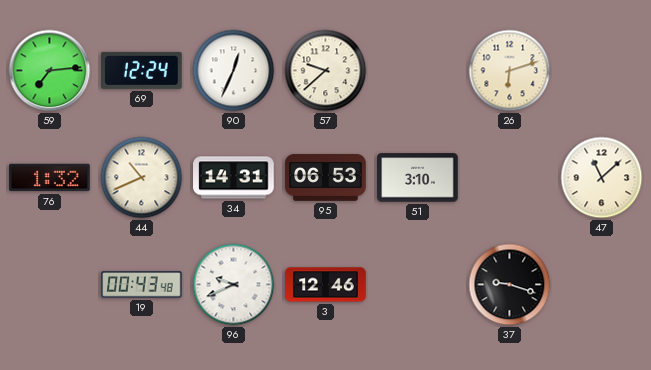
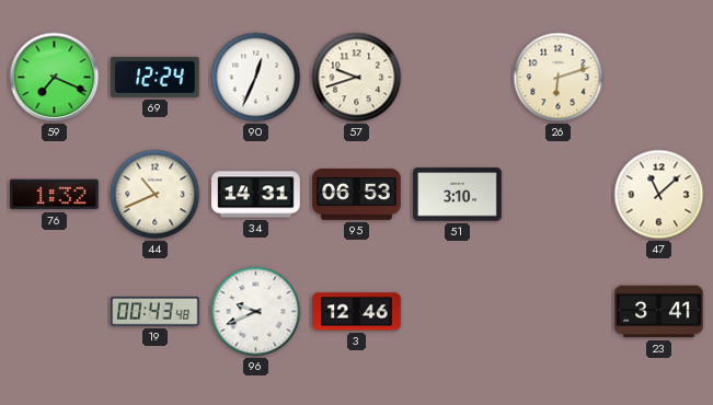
59: 7:14 -> 7:19 (55, 78)
57: 9:38 -> 9:42 (357, 78)
37: 9:18 -> none (510, 285)
23: none -> 3:41 (659, 312)
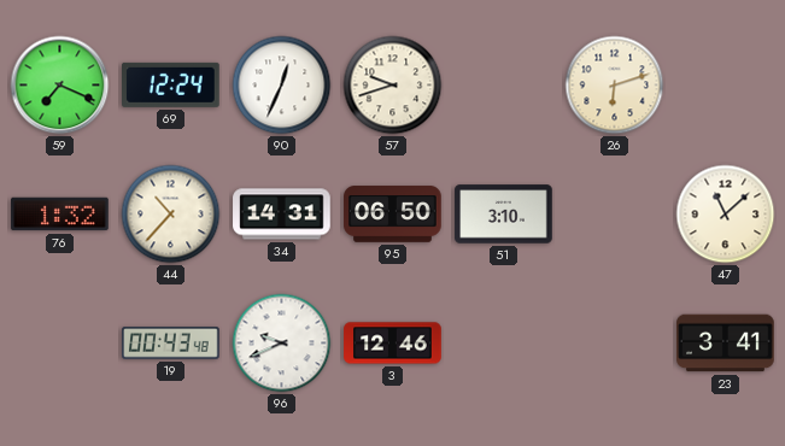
44: 10:41 -> 10:37 (171, 215)
95: 06:53 -> 06:50 (393, 215)
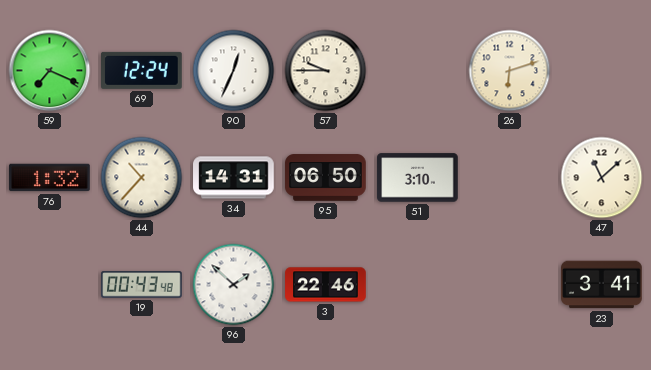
57: 9:42 -> 9:45 (326, 71)
96: 9:41 -> 1:52 (234, 285)
3: 12:46 -> 22:46 (326, 285)
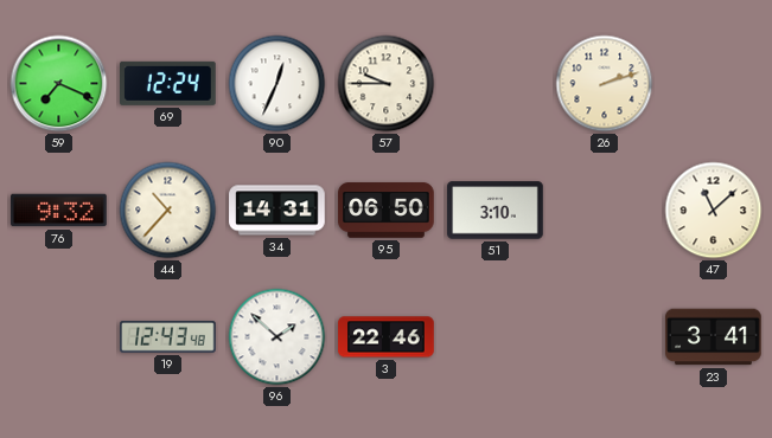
26: 6:12 -> 2:12 (605, 84)
76: 1:32 -> 9:32 (59, 211)
19: 00:43 -> 12:43 (168, 337)
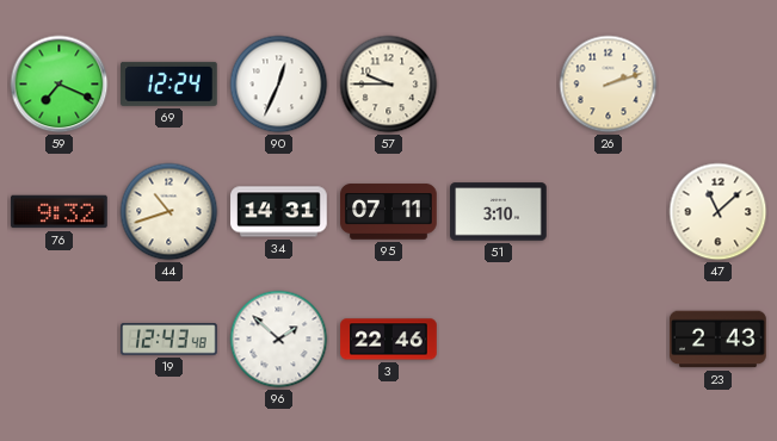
44: 10:37 -> 10:42 (169, 212)
95: 06:50 -> 07:11 (389, 212)
23: 3:41 -> 2:43 (719, 340)
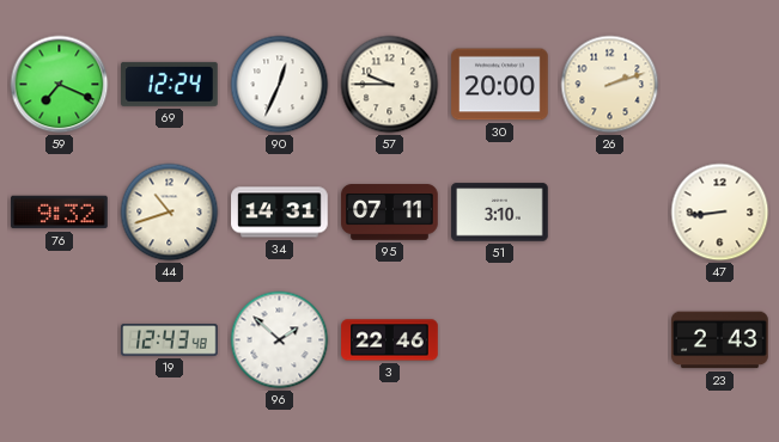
30: none -> 20:00 (500, 85)
47: 11:08 -> 8:44 (720, 213)
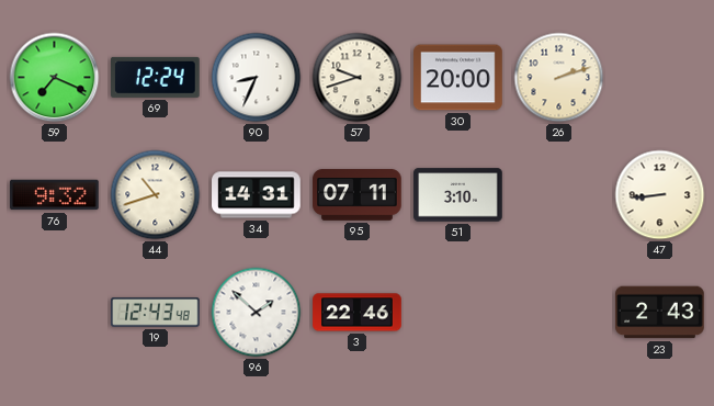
90: 12:34 -> 8:34 (257, 78)
57: 9:45 -> 9:42 (358, 78)
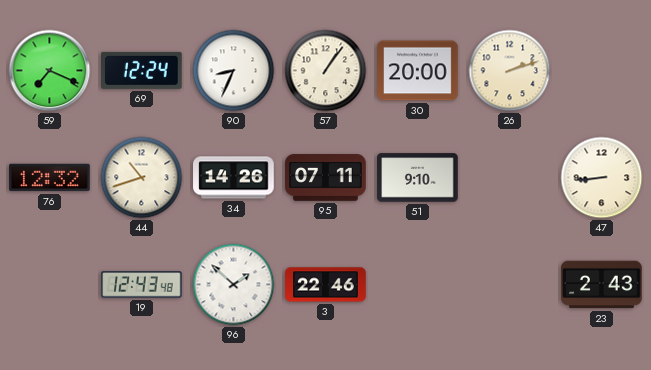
57: 9:42 -> 1:06 (326, 71)
76: 9:32 -> 12:32 (50, 178)
34: 14:31 -> 14:26 (234, 178)
51: 3:10 -> 9:10 (418, 178)
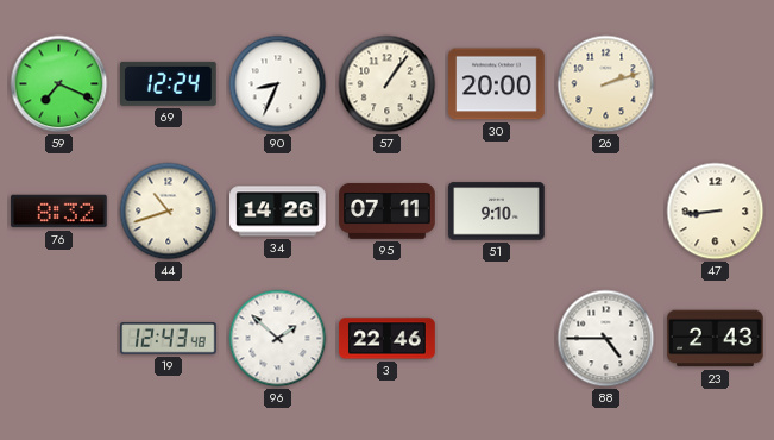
76: 12:32 -> 8:32 (59, 212)
88: none -> 4:45 (606, 339)
